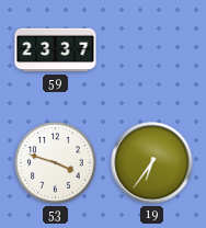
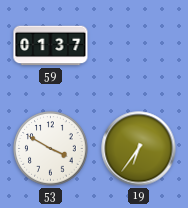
59: 23:37 -> 01:37 (51, 46)
53: 3:48 -> 3:50 (51, 149)
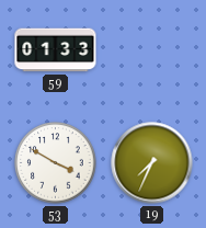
59: 01:37 -> 01:33 (56, 50)
19: 6:36 -> 7:34 (152, 163)
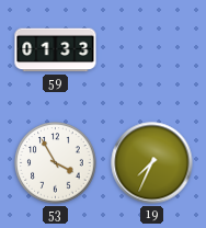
53: 3:50 -> 3:55 (56, 163)
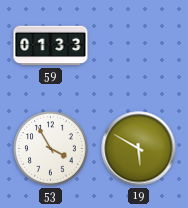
19: 7:34 -> 5:50 (139, 149)
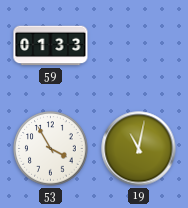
19: 5:50 -> 11:02 (139, 149)
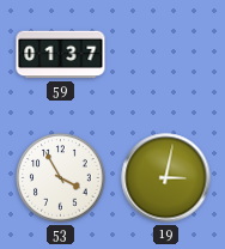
59: 01:33 -> 01:37 (61, 55)
19: 11:02 -> 3:02 (166, 178)
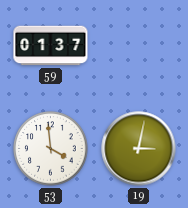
53: 3:55 -> 3:59 (51, 149)
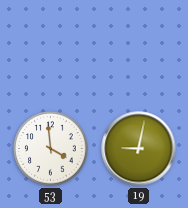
59: 01:37 -> none (51, 46)
19: 3:02 -> 9:02 (139, 149)
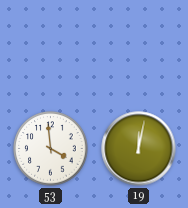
19: 9:02 -> 12:02 (139, 149)
